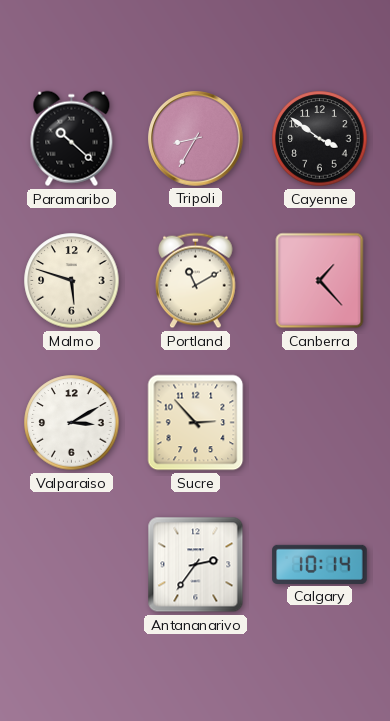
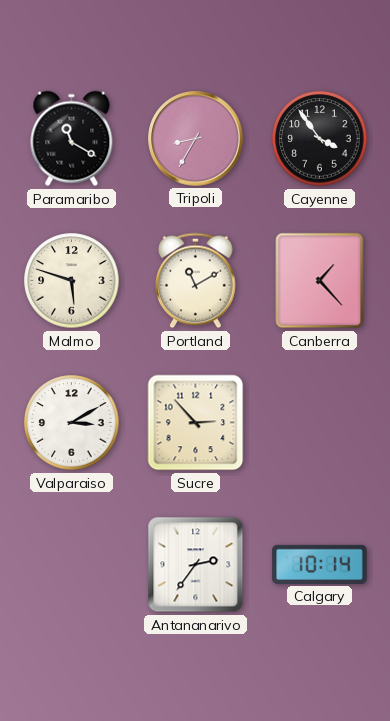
Paramaribo: 10:22 -> 11:20 (72, 139)
Cayenne: 3:51 -> 3:54 (320, 139)
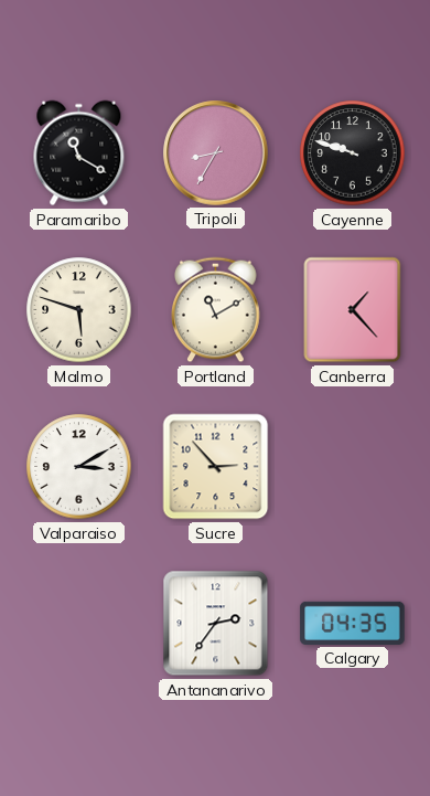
Cayenne: 3:54 -> 9:48 (353, 153)
Calgary: 10:14 -> 04:35 (353, 623)
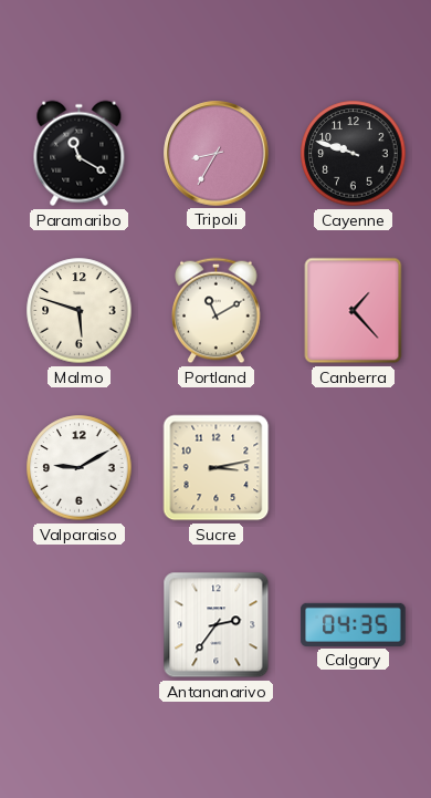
Valparaiso: 3:10 -> 9:10 (80, 468)
Sucre: 2:53 -> 3:13 (217, 468)
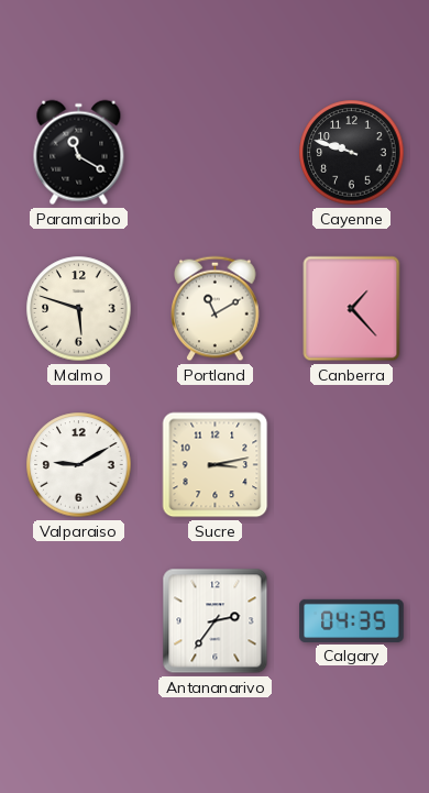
Tripoli: 8:35 -> none (217, 154)
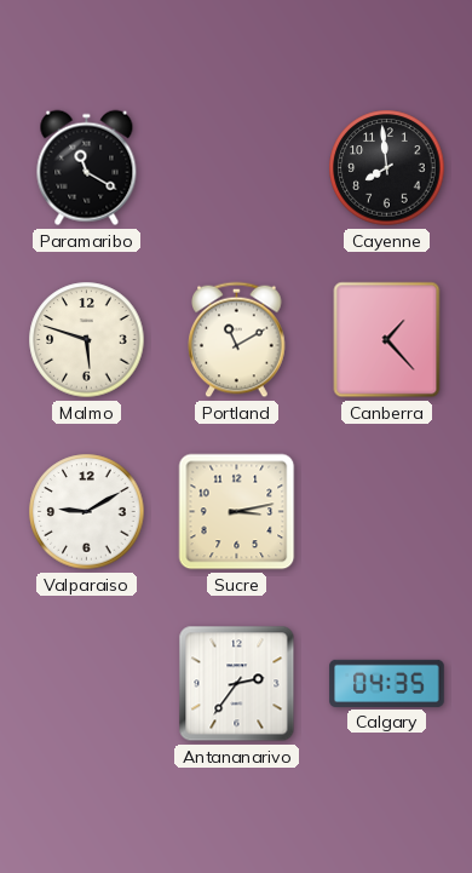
Cayenne: 9:48 -> 7:59 (387, 168)
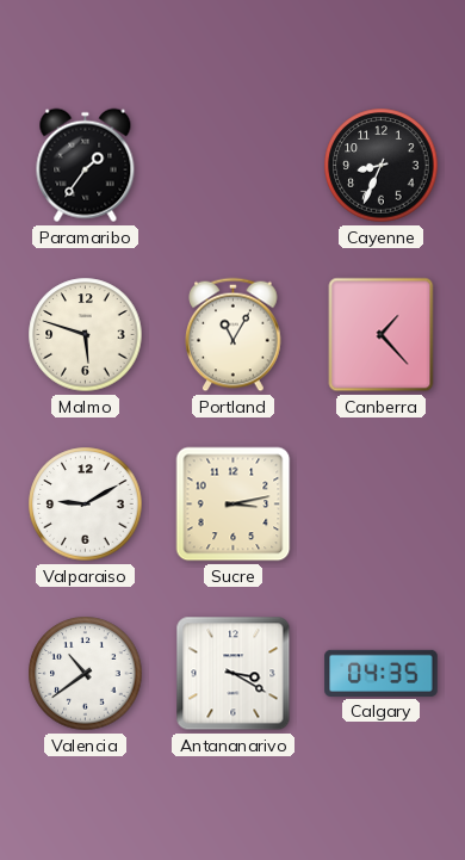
Paramaribo: 11:20 -> 1:36 (86, 166)
Cayenne: 7:59 -> 8:34 (382, 166)
Portland: 11:10 -> 11:05 (234, 335)
Valencia: none -> 10:39 (86, 674)
Antananarivo: 2:36 -> 3:20 (234, 674)
